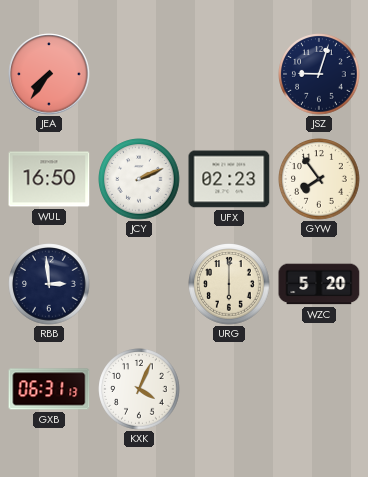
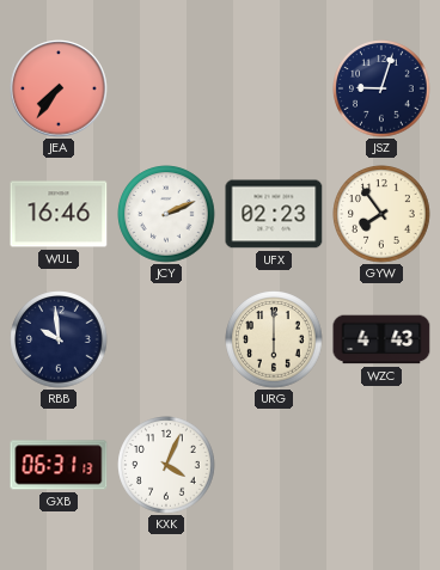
WUL: 16:50 -> 16:46 (59, 214)
RBB: 2:59 -> 9:59 (59, 339)
WZC: 5:20 -> 4:43 (381, 339)
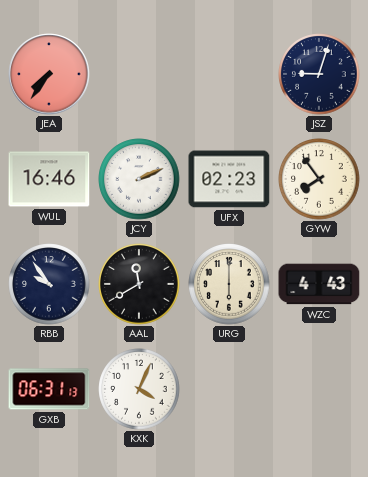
RBB: 9:59 -> 9:54 (49, 284)
AAL: none -> 11:40 (139, 284)
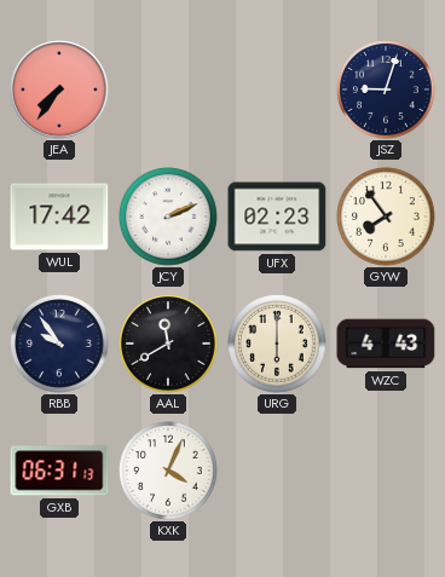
WUL: 16:46 -> 17:42 (59, 217)
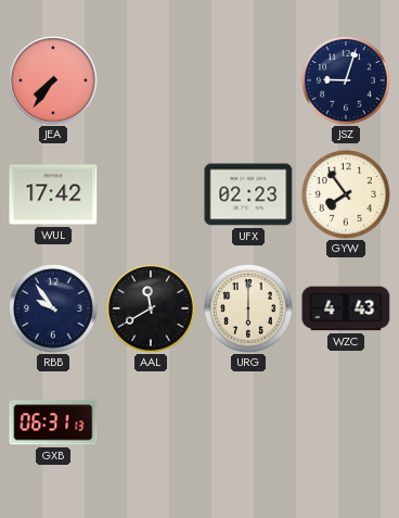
JCY: 2:11 -> none (168, 217)
KXK: 4:04 -> none (168, 471)
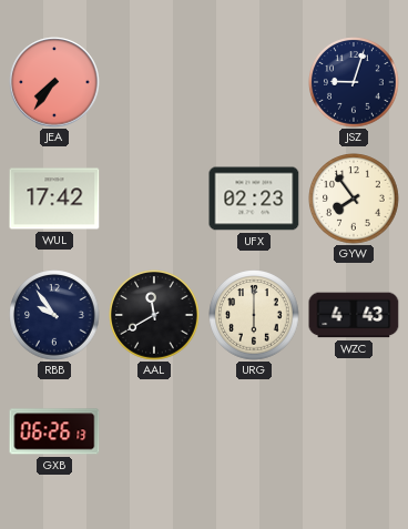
GXB: 06:31 -> 06:26 (54, 431)
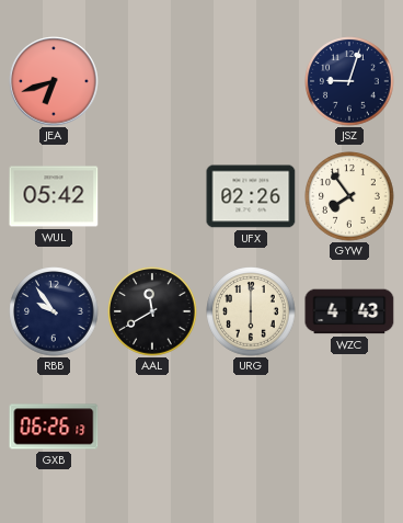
JEA: 7:36 -> 6:42 (54, 81)
WUL: 17:42 -> 05:42 (54, 196)
UFX: 02:23 -> 02:26 (251, 196)
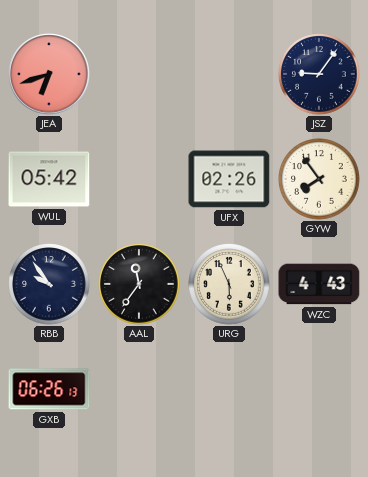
JSZ: 9:03 -> 9:06 (319, 74)
AAL: 11:40 -> 11:36 (139, 284)
URG: 6:00 -> 5:56 (229, 284)
